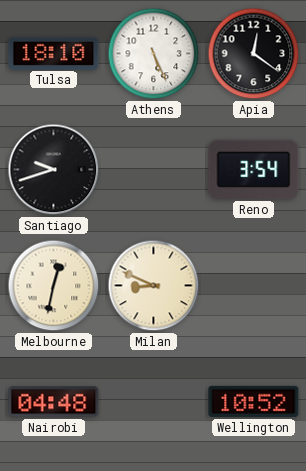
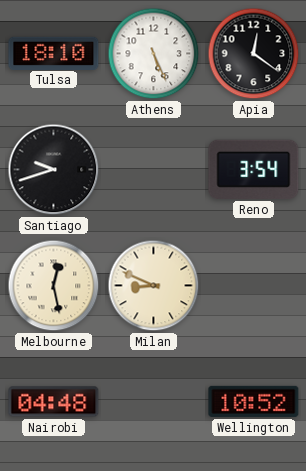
Melbourne: 12:32 -> 12:28 (54, 286)
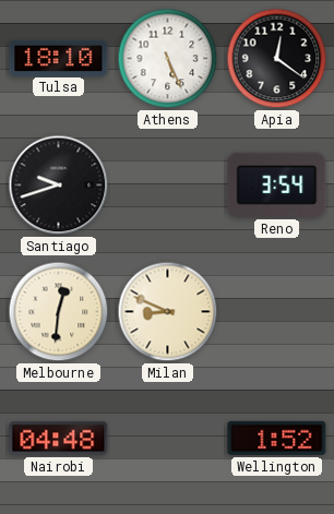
Melbourne: 12:28 -> 12:31 (59, 312)
Wellington: 10:52 -> 1:52 (277, 438)
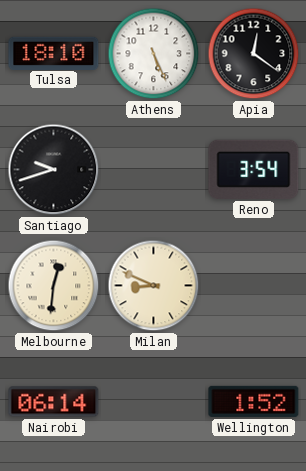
Nairobi: 04:48 -> 06:14 (54, 402)
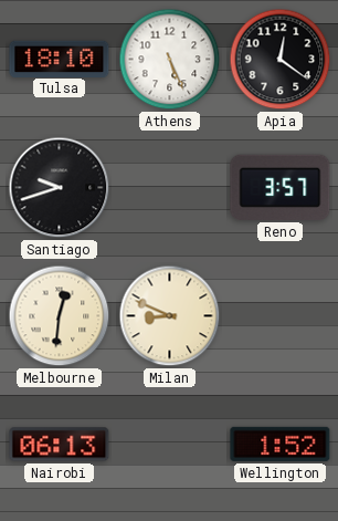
Reno: 3:54 -> 3:57 (281, 187)
Nairobi: 06:14 -> 06:13 (60, 445)
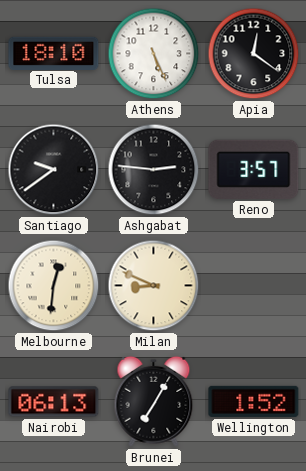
Santiago: 9:42 -> 9:39 (54, 170)
Ashgabat: none -> 2:46 (154, 170)
Brunei: none -> 7:05 (154, 401)
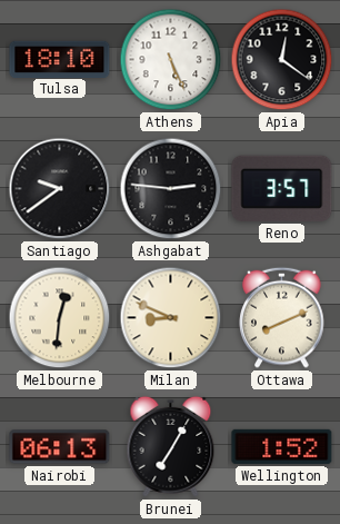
Ottawa: none -> 8:11 (282, 317)
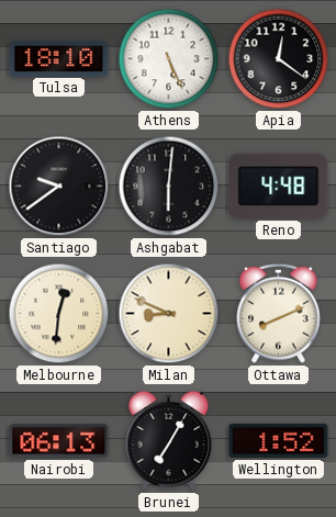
Ashgabat: 2:46 -> 6:01 (169, 187)
Reno: 3:57 -> 4:48 (279, 186)
